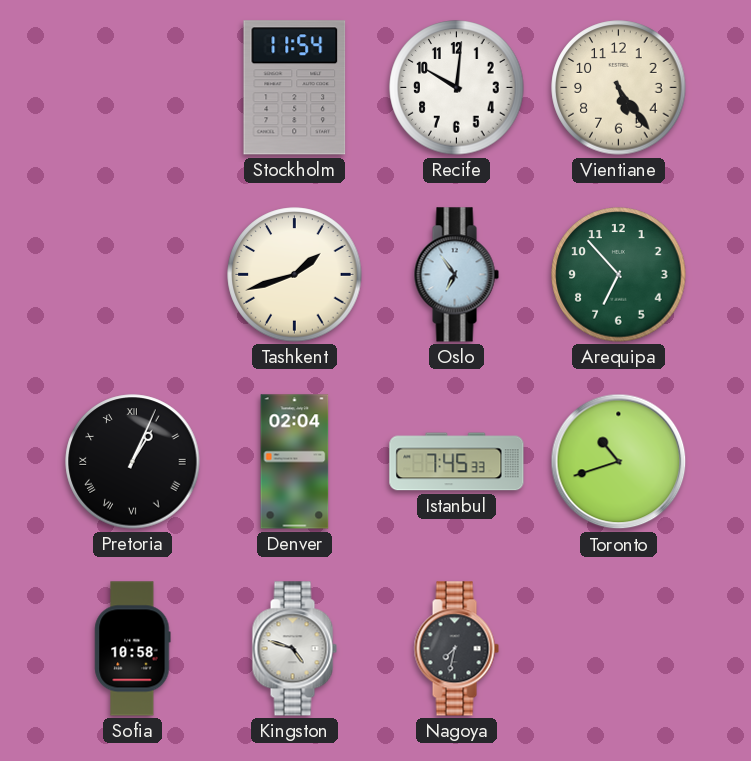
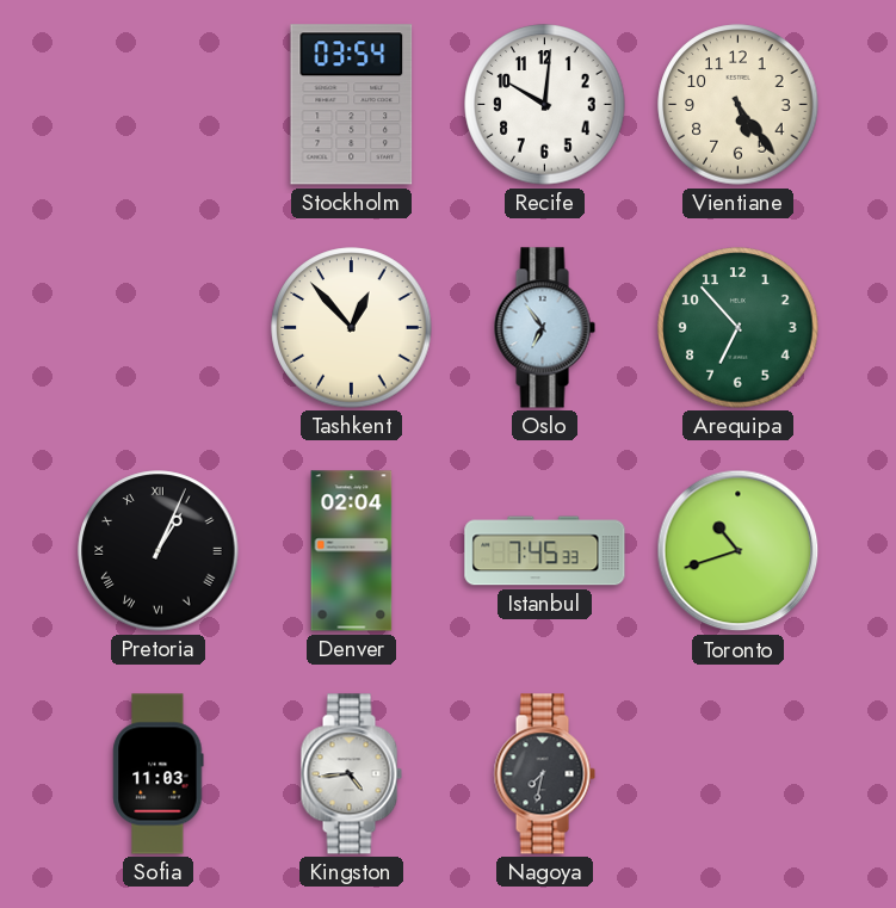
Stockholm: 11:54 -> 03:54 (352, 105)
Tashkent: 1:42 -> 12:53 (352, 328)
Sofia: 10:58 -> 11:03 (159, 774)
Kingston: 4:48 -> 4:44 (351, 774)
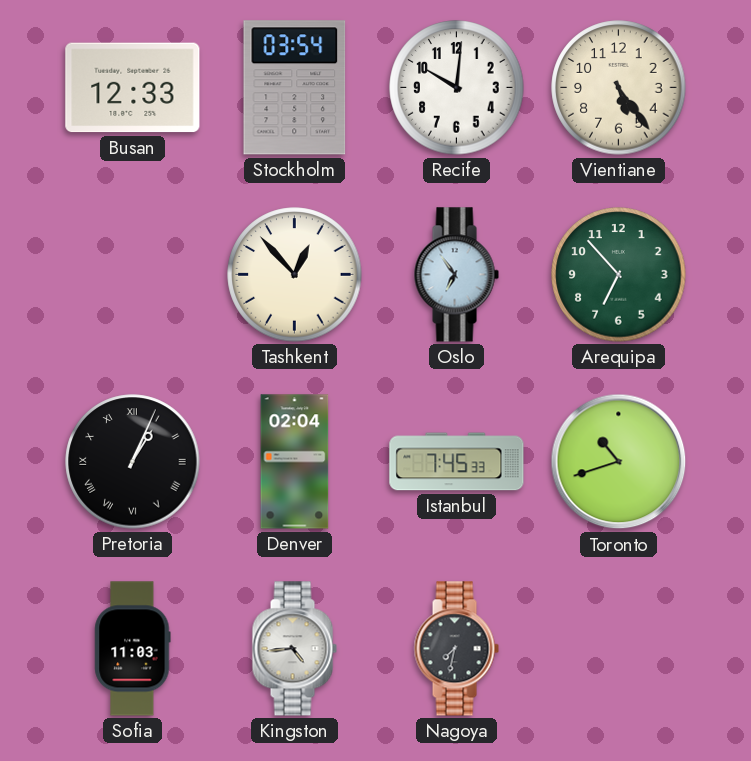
Busan: none -> 12:33 (133, 88)
